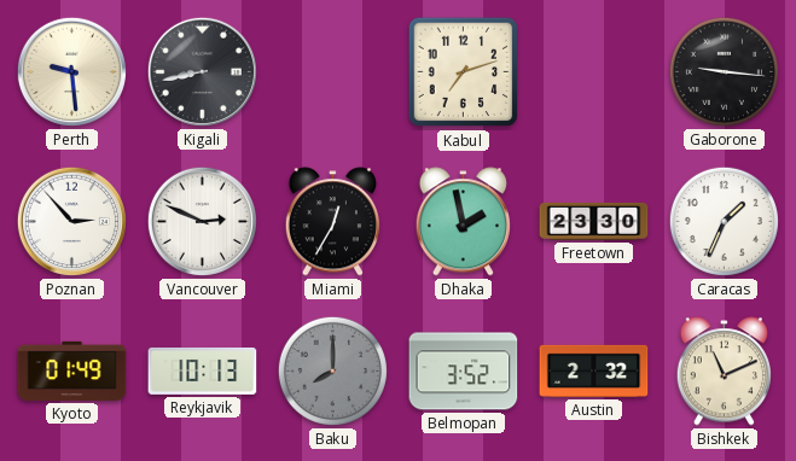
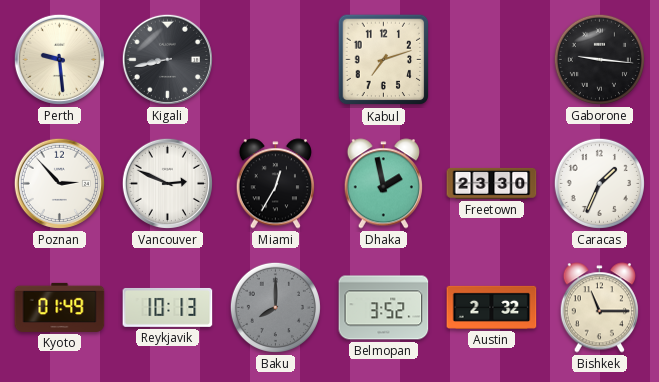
Bishkek: 11:11 -> 11:15 (599, 308)
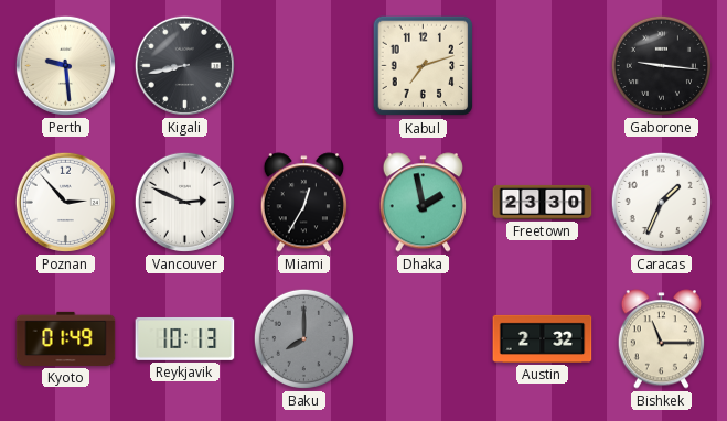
Belmopan: 3:52 -> none (384, 308)
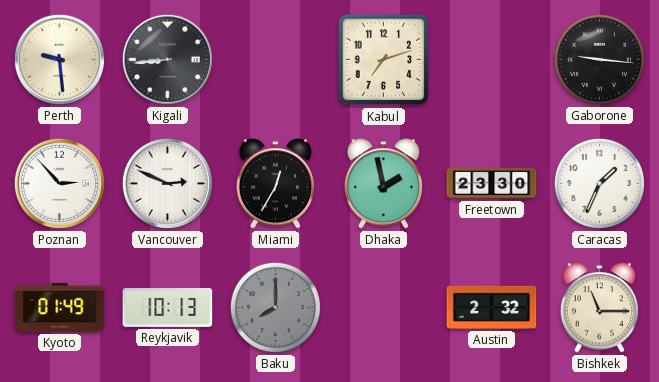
Kigali: 8:43 -> 8:44 (167, 59)
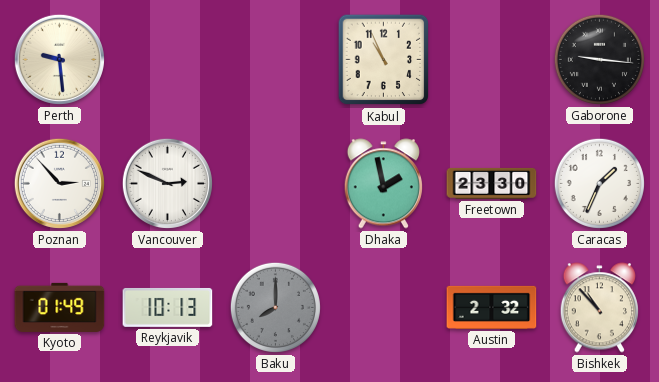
Kigali: 8:44 -> none (167, 59)
Kabul: 7:12 -> 10:56 (384, 60)
Miami: 12:35 -> none (275, 184)
Bishkek: 11:15 -> 10:53 (599, 308)
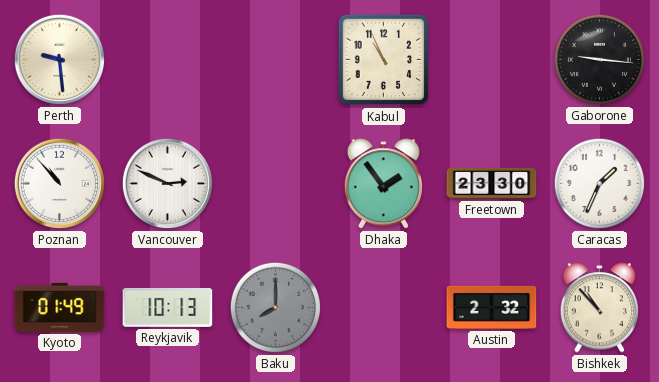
Poznan: 2:53 -> 10:53 (59, 183)
Dhaka: 1:58 -> 1:54 (383, 184)
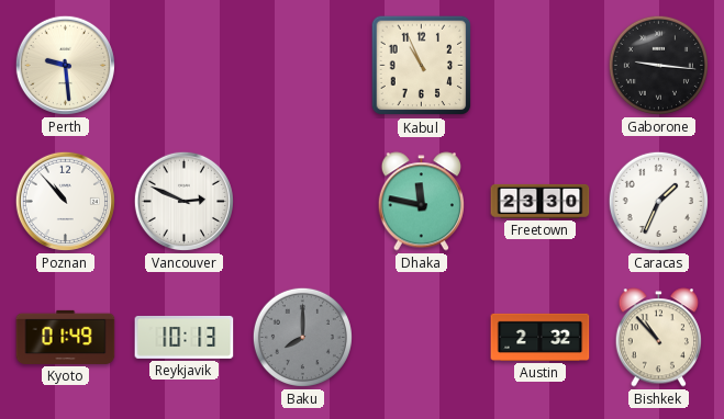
Dhaka: 1:54 -> 11:47 (421, 202)
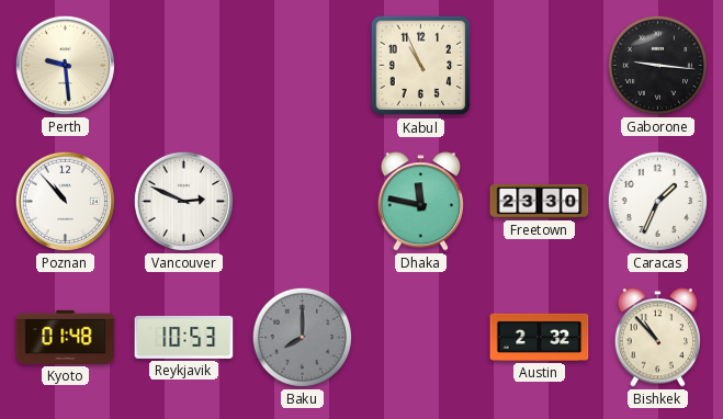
Kyoto: 01:49 -> 01:48 (66, 337)
Reykjavik: 10:13 -> 10:53 (184, 338)
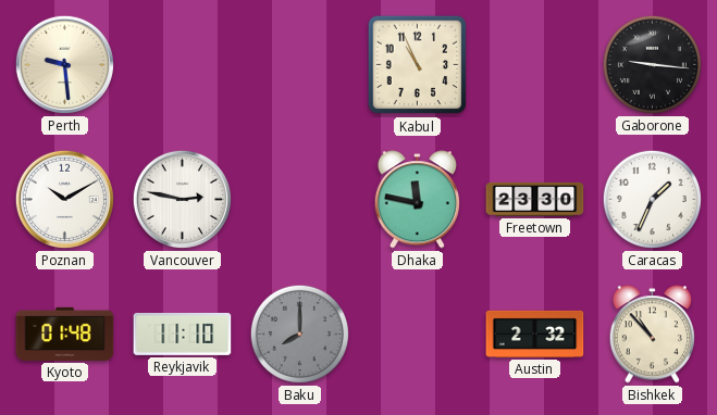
Poznan: 10:53 -> 10:10 (64, 199)
Vancouver: 2:49 -> 2:47 (182, 199)
Reykjavik: 10:53 -> 11:10 (183, 335)
